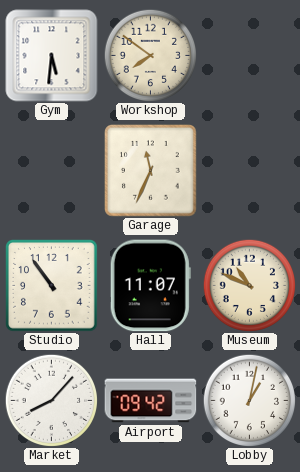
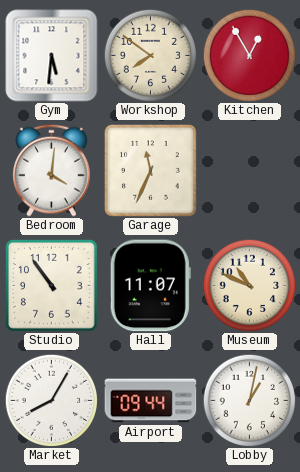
Kitchen: none -> 12:55 (249, 55)
Bedroom: none -> 4:01 (52, 170)
Market: 8:07 -> 8:05 (51, 400)
Airport: 09:42 -> 09:44 (151, 401)
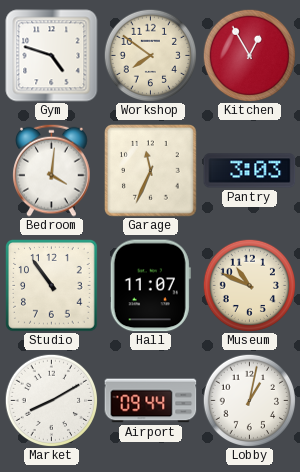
Gym: 5:31 -> 4:48 (52, 56)
Pantry: none -> 3:03 (250, 171)
Market: 8:05 -> 8:10 (51, 400)
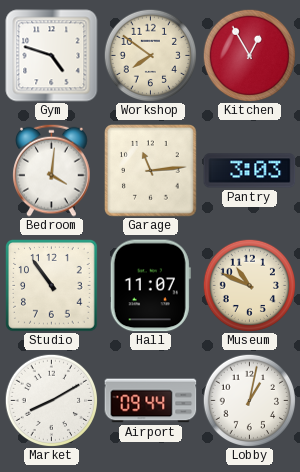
Garage: 11:34 -> 11:14 (151, 171)
